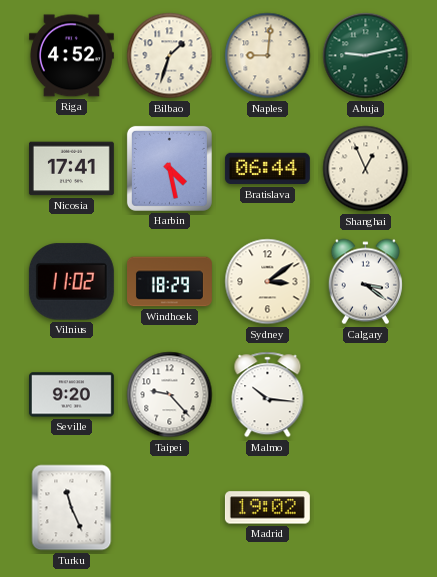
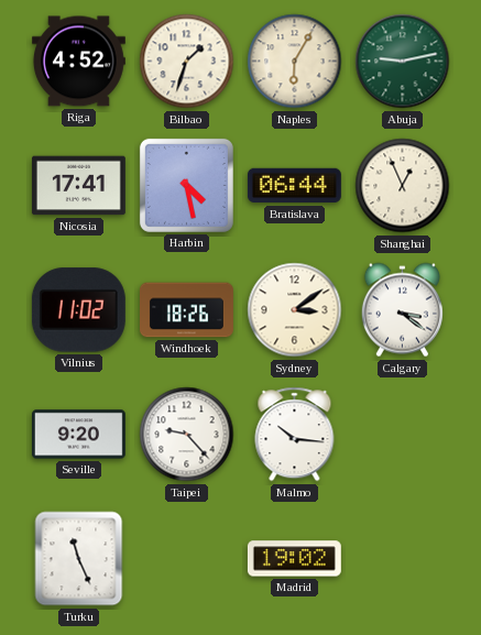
Naples: 9:01 -> 6:05 (295, 62)
Windhoek: 18:29 -> 18:26 (187, 310)
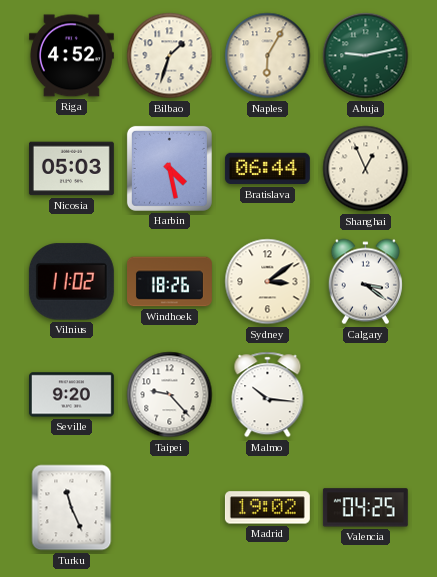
Nicosia: 17:41 -> 05:03 (71, 169)
Valencia: none -> 04:25 (365, 508)
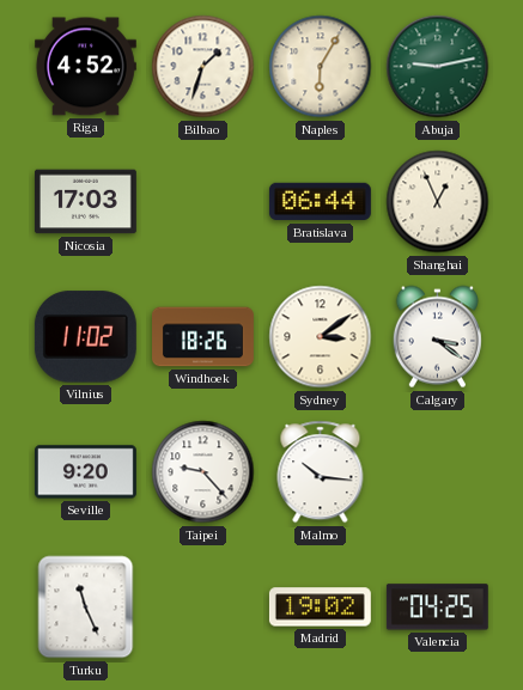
Nicosia: 05:03 -> 17:03 (85, 202)
Harbin: 4:28 -> none (169, 168)
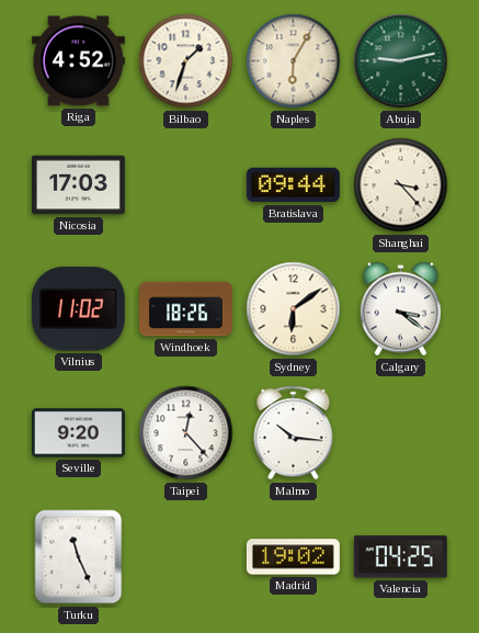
Bratislava: 06:44 -> 09:44 (293, 185)
Shanghai: 12:56 -> 3:23 (401, 185)
Sydney: 3:09 -> 6:09 (294, 309)
Taipei: 9:23 -> 12:23 (186, 433)
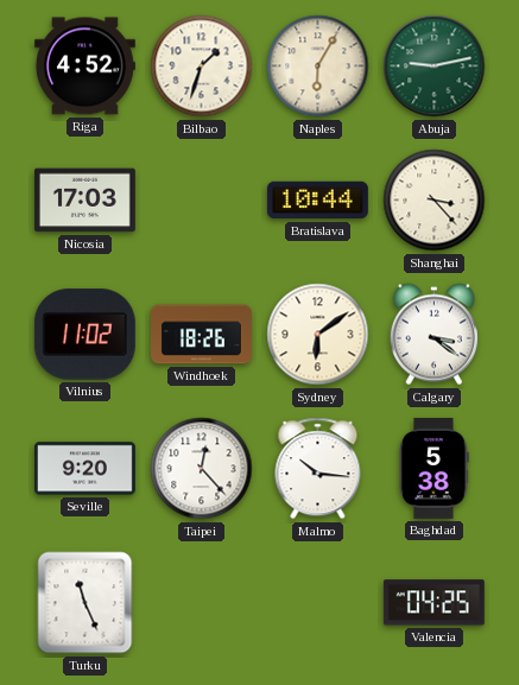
Bratislava: 09:44 -> 10:44 (317, 201)
Baghdad: none -> 5:38 (435, 468)
Madrid: 19:02 -> none (293, 557)
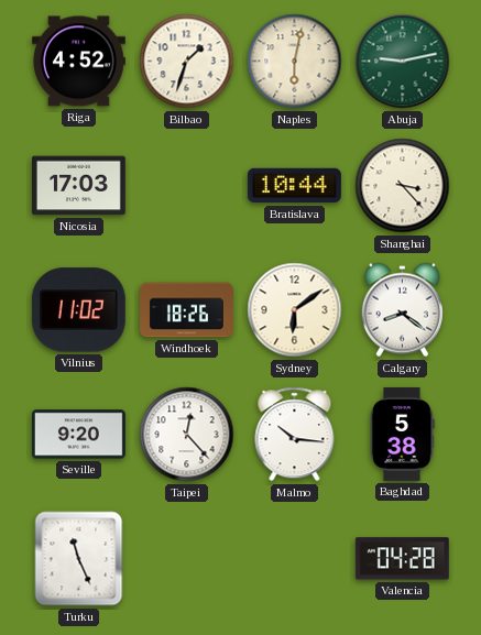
Naples: 6:05 -> 6:02 (295, 62)
Calgary: 3:21 -> 8:21 (402, 310)
Valencia: 04:25 -> 04:28 (402, 559)
